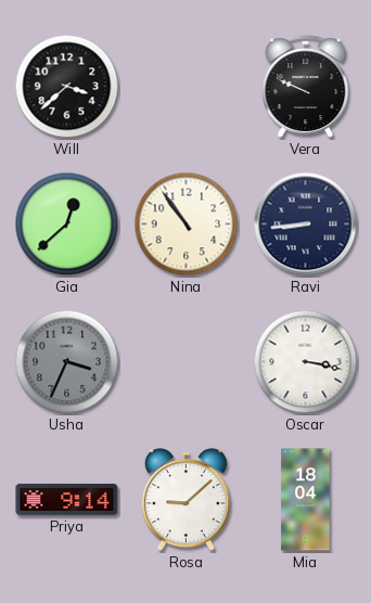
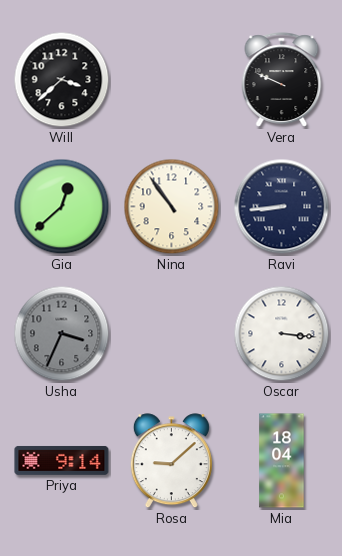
Oscar: 3:17 -> 3:16 (282, 334)
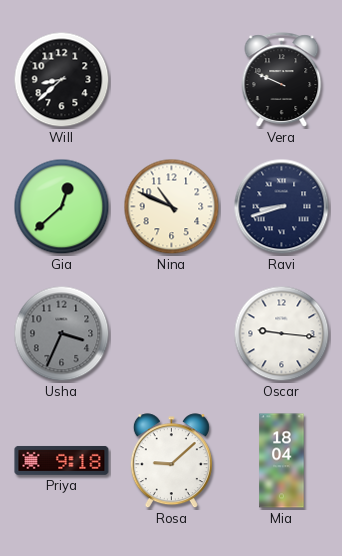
Will: 3:38 -> 8:38 (62, 80)
Nina: 10:54 -> 10:49 (172, 207)
Ravi: 8:44 -> 8:42 (282, 207)
Oscar: 3:16 -> 9:16 (282, 334)
Priya: 9:14 -> 9:18 (62, 460)
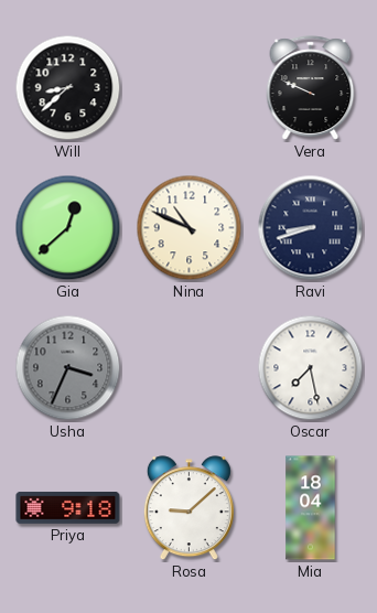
Oscar: 9:16 -> 7:28 (311, 368)
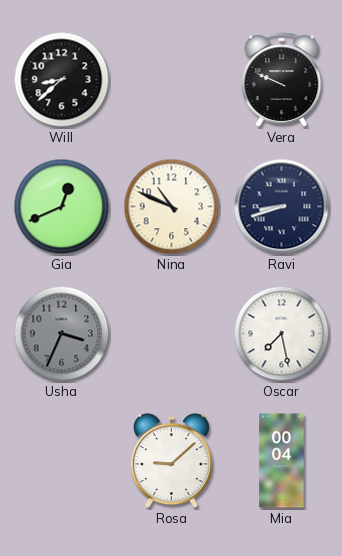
Gia: 12:38 -> 12:41 (62, 207)
Priya: 9:18 -> none (68, 507)
Mia: 18:04 -> 00:04 (282, 461)
